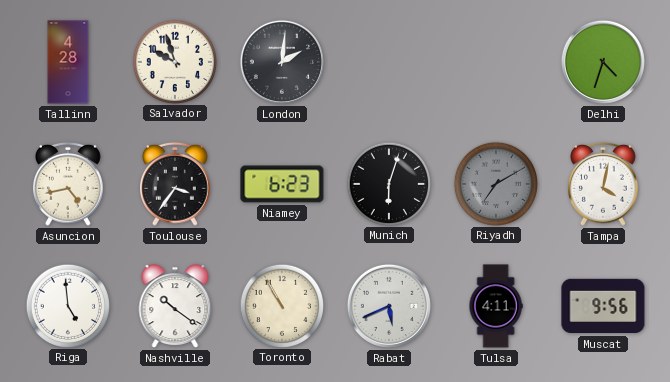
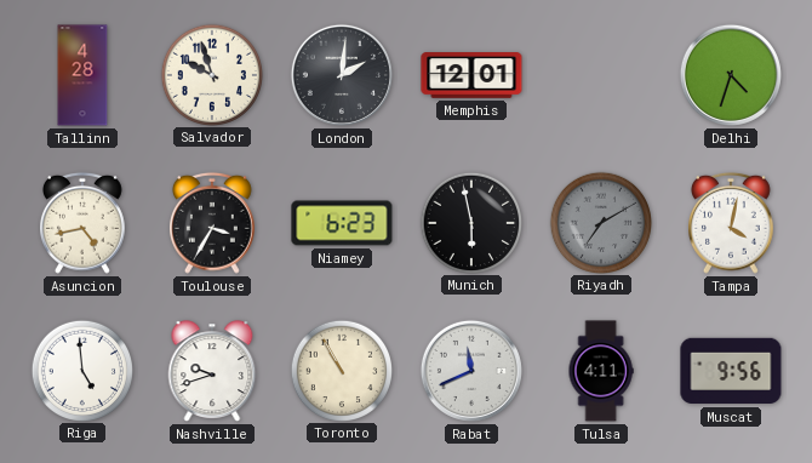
Memphis: none -> 12:01 (471, 75)
Toulouse: 3:36 -> 3:35 (213, 223)
Munich: 6:03 -> 5:58 (470, 222)
Nashville: 10:21 -> 9:42 (212, 371)
Rabat: 5:41 -> 11:41 (471, 371)
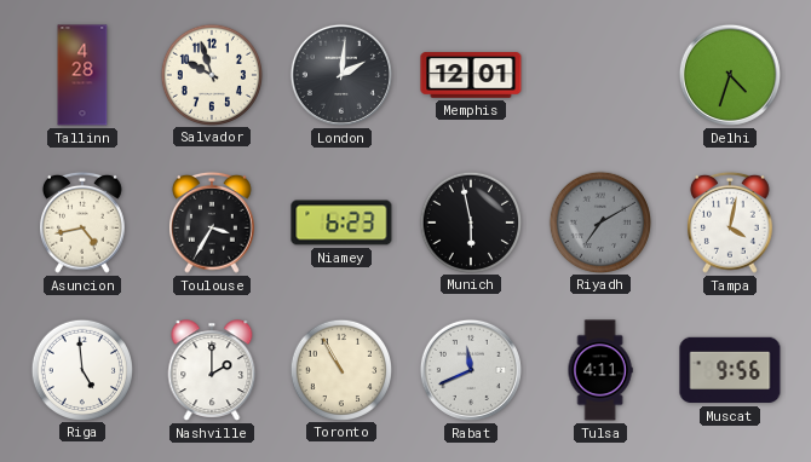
Nashville: 9:42 -> 2:00 (212, 370)
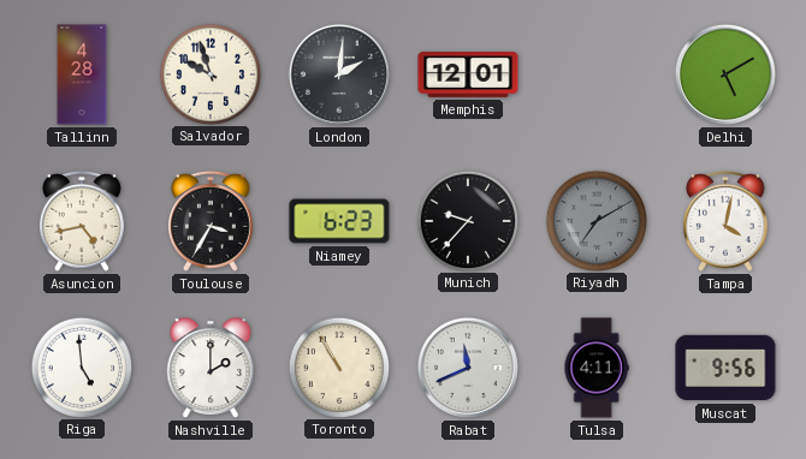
Delhi: 4:33 -> 5:10 (725, 74)
Munich: 5:58 -> 9:37 (467, 220)
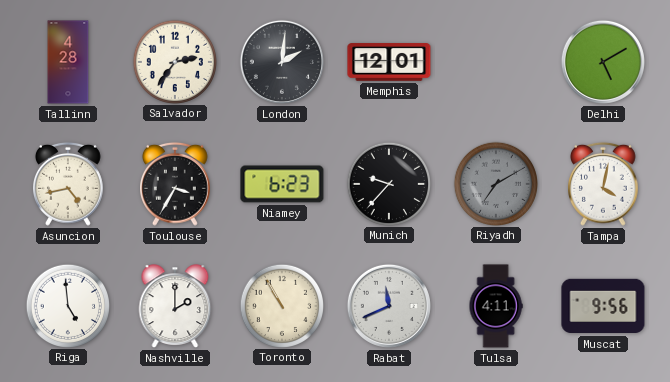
Salvador: 9:57 -> 2:36 (174, 61)
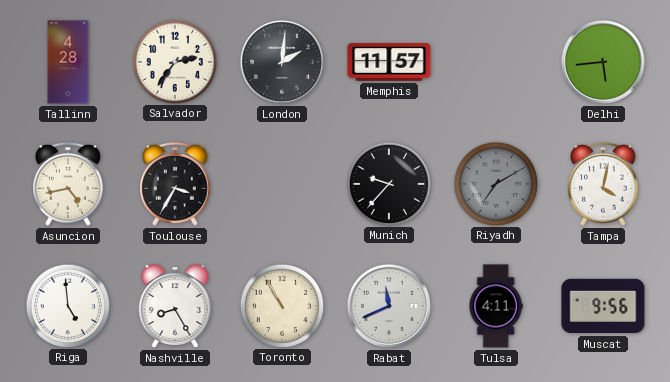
Memphis: 12:01 -> 11:57 (389, 62)
Delhi: 5:10 -> 5:44 (603, 62)
Niamey: 6:23 -> none (282, 184)
Nashville: 2:00 -> 8:25 (175, 306)
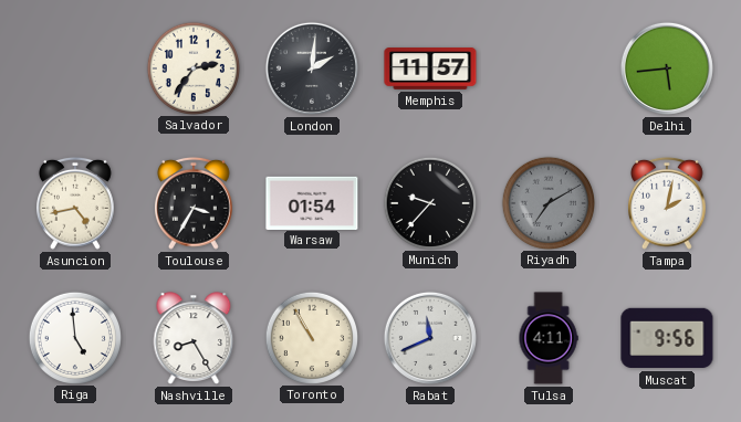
Tallinn: 4:28 -> none (68, 62)
Warsaw: none -> 01:54 (312, 202)
Tampa: 4:02 -> 2:02 (668, 203)
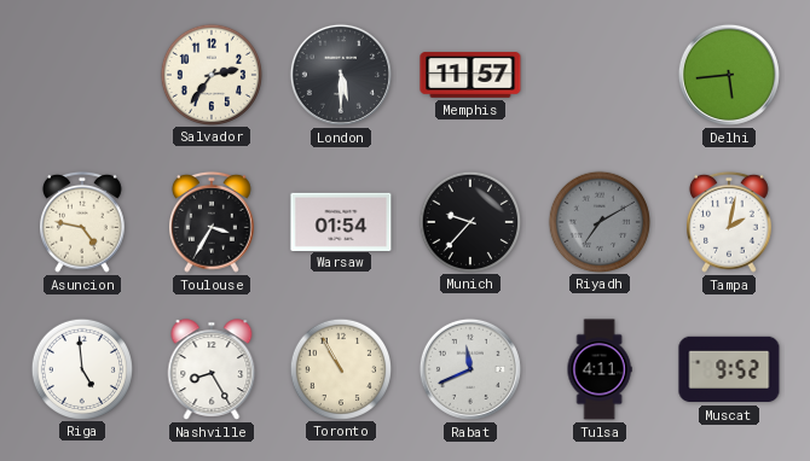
London: 2:01 -> 5:30 (341, 75)
Asuncion: 4:43 -> 4:47 (83, 222)
Muscat: 9:56 -> 9:52 (729, 369)
